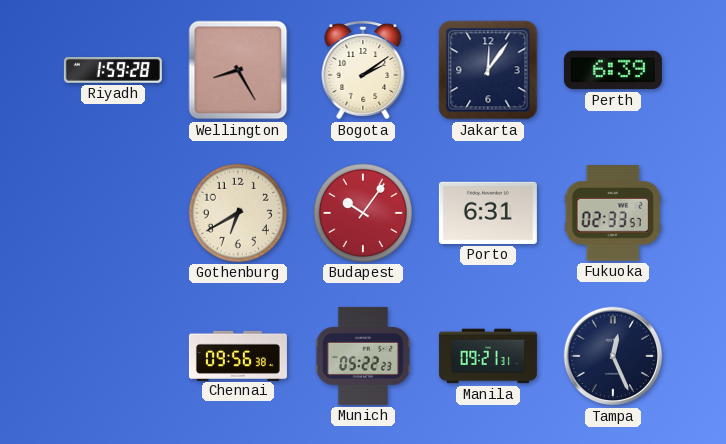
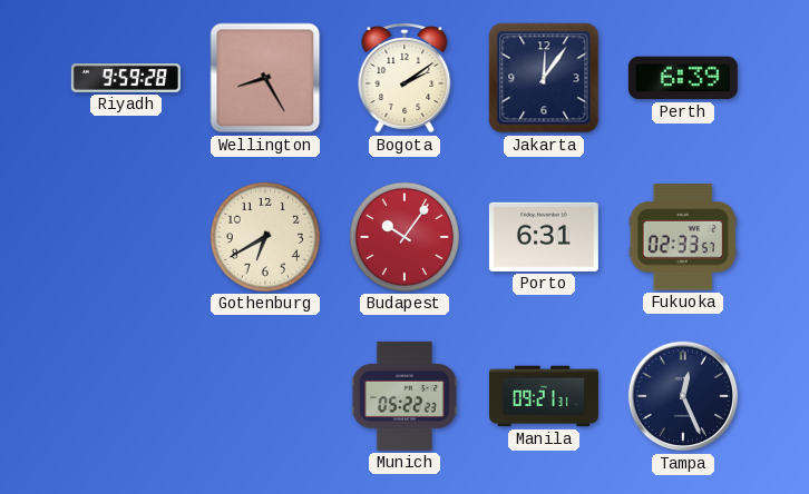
Riyadh: 1:59 -> 9:59 (126, 79)
Chennai: 09:56 -> none (238, 355)
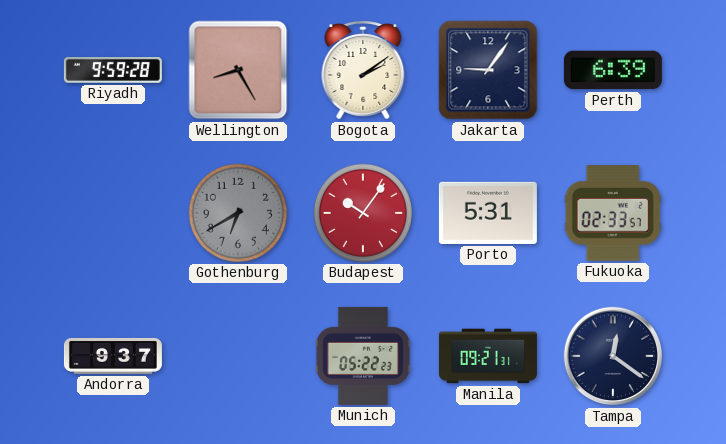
Jakarta: 12:06 -> 9:06 (488, 70)
Gothenburg dial: cream -> grey (238, 213)
Porto: 6:31 -> 5:31 (488, 213)
Andorra: none -> 9:37 (113, 356)
Tampa: 12:26 -> 12:21 (613, 356)
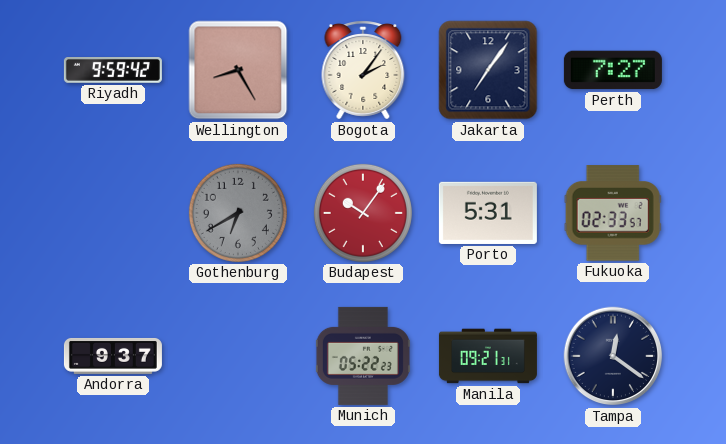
Riyadh: 9:59:28 -> 9:59:42 (113, 71)
Bogota: 2:09 -> 2:06 (363, 70)
Jakarta: 9:06 -> 7:06 (488, 70)
Perth: 6:39 -> 7:27 (613, 70)
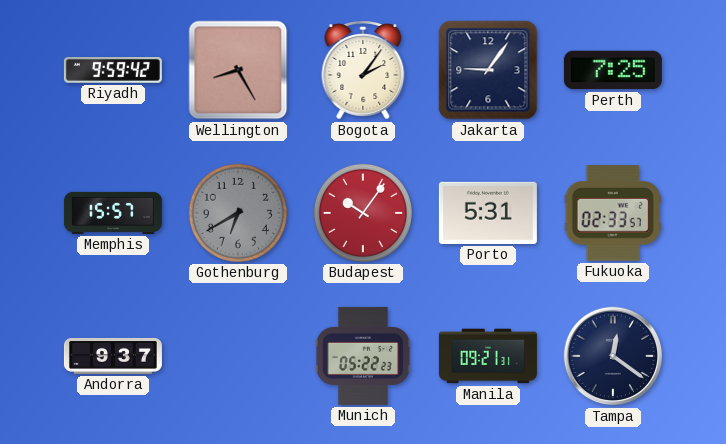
Jakarta: 7:06 -> 9:06 (488, 70)
Perth: 7:27 -> 7:25 (613, 70)
Memphis: none -> 15:57 (113, 213)
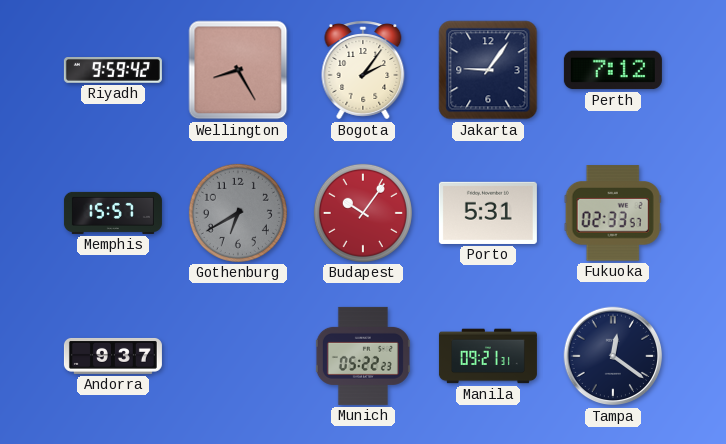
Perth: 7:25 -> 7:12 (613, 70)
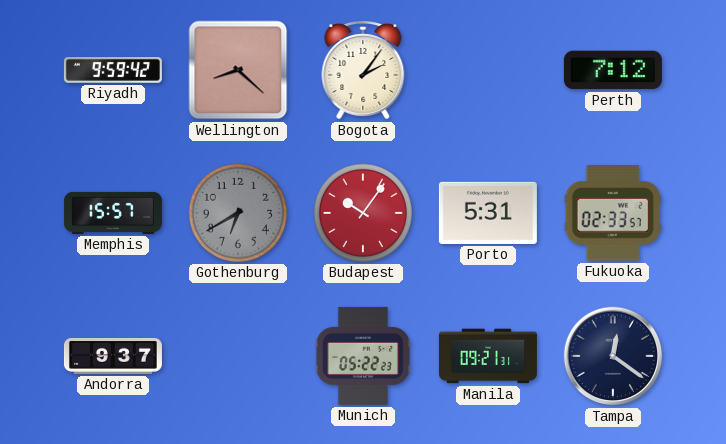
Wellington: 8:25 -> 8:22 (238, 70)
Jakarta: 9:06 -> none (488, 70)
